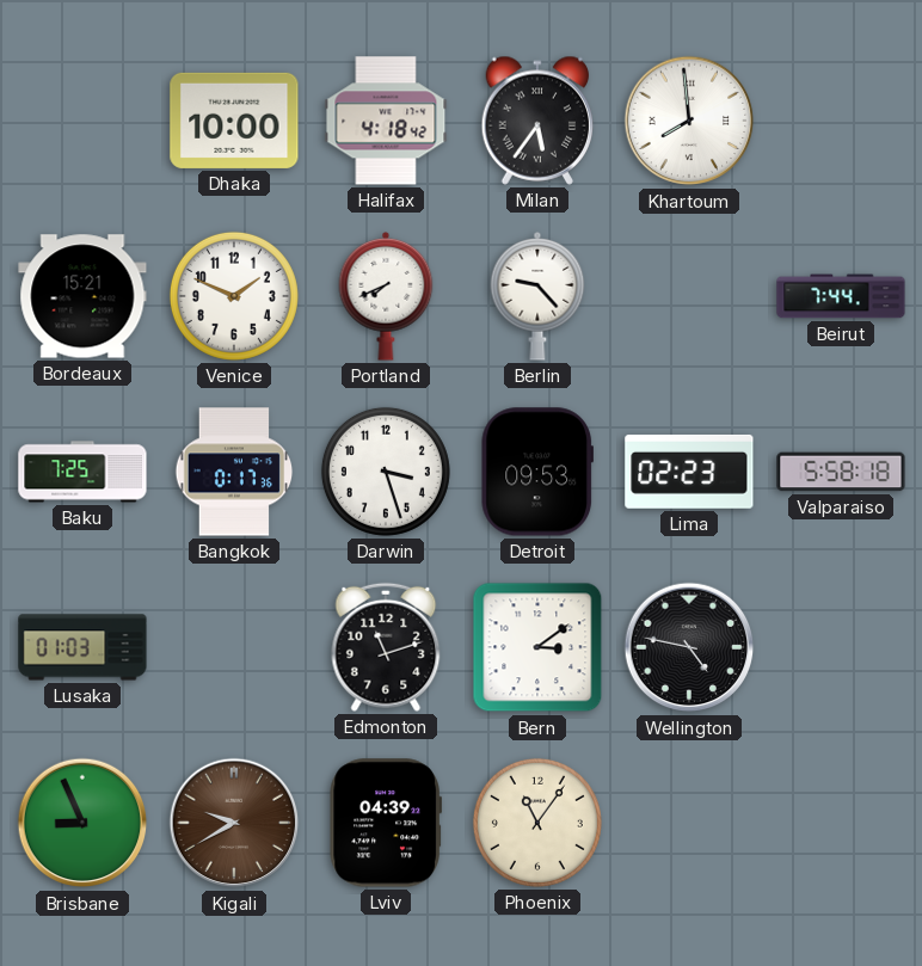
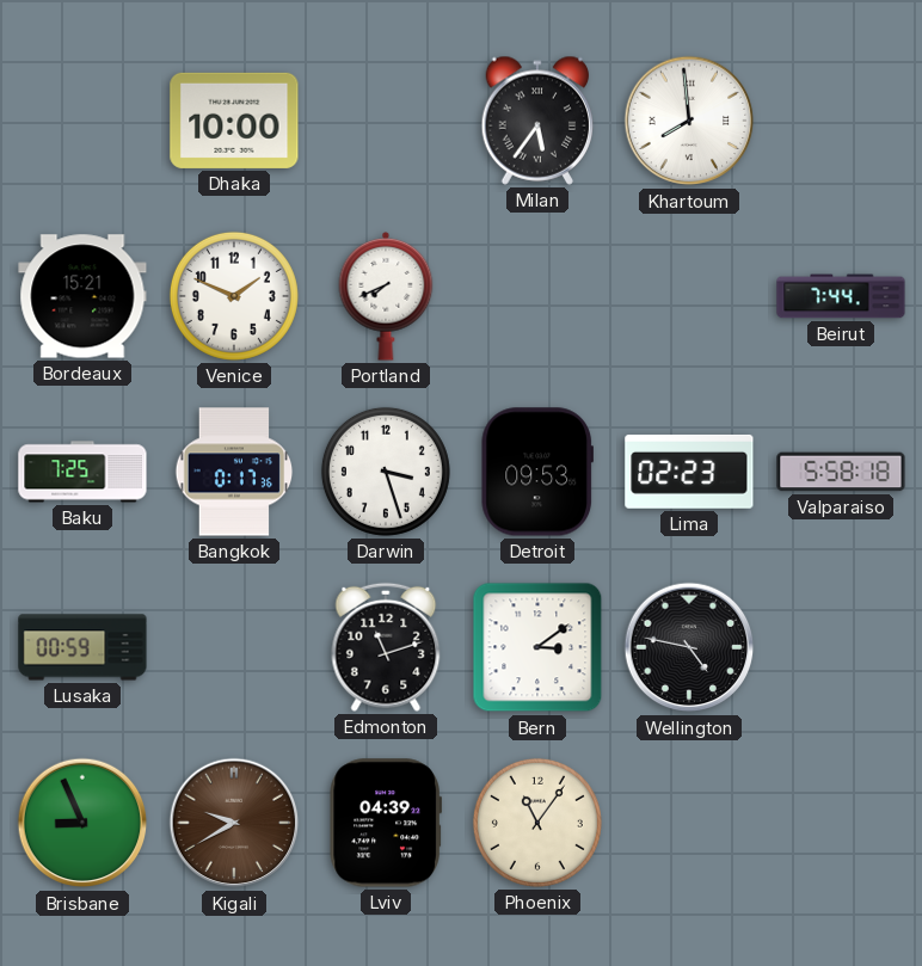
Halifax: 4:18 -> none (386, 121)
Berlin: 9:23 -> none (537, 297)
Lusaka: 01:03 -> 00:59 (82, 647)
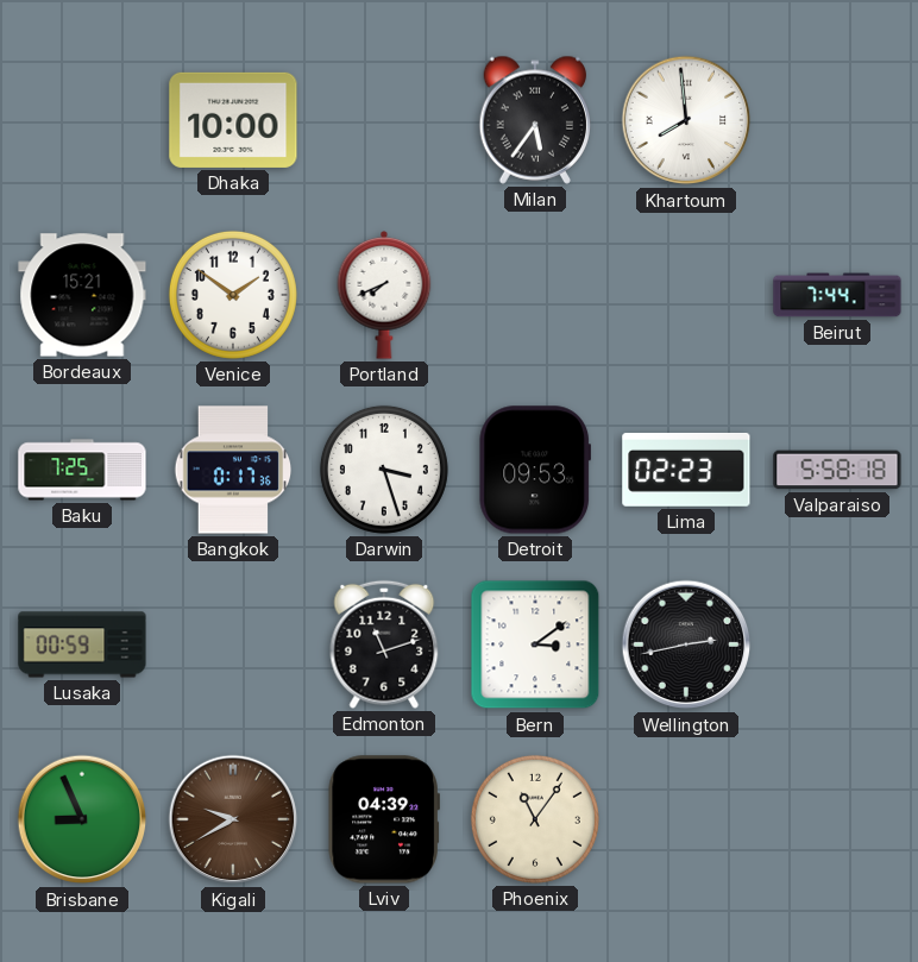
Venice: 1:49 -> 1:51 (233, 295)
Wellington: 4:47 -> 2:43 (686, 645)
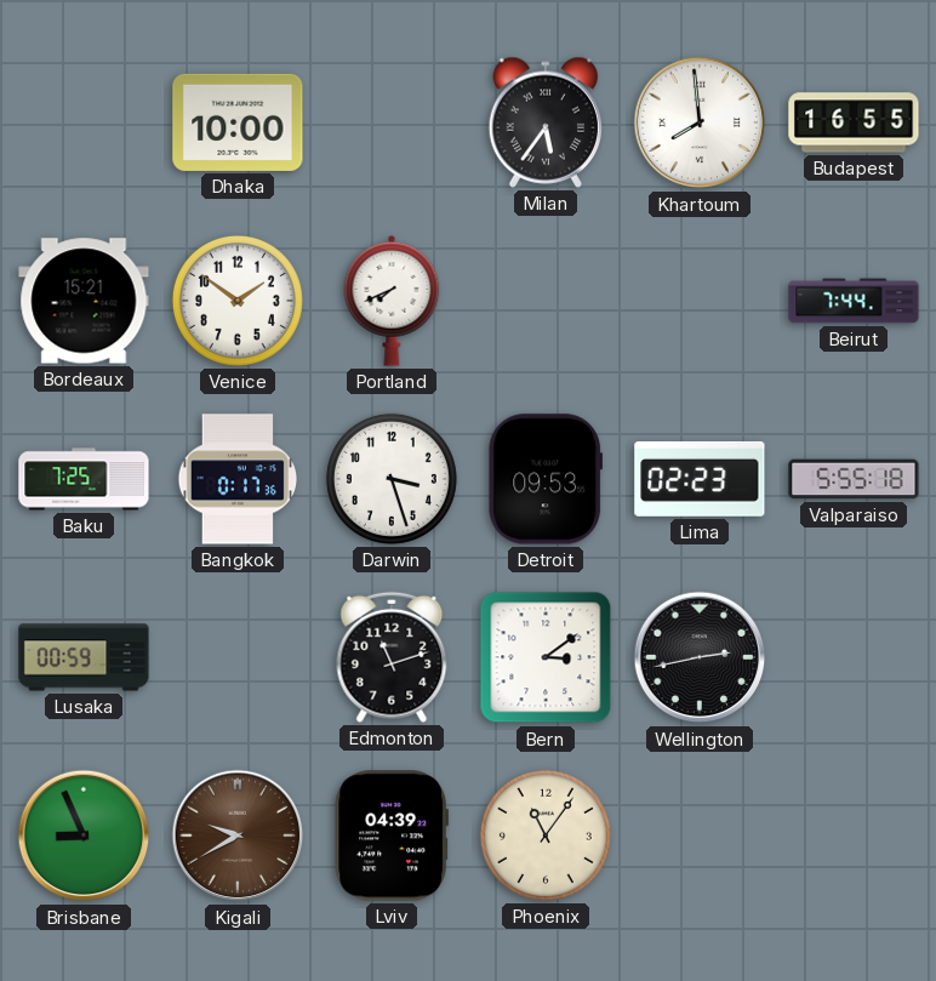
Budapest: none -> 16:55 (854, 122)
Valparaiso: 5:58 -> 5:55 (854, 479)
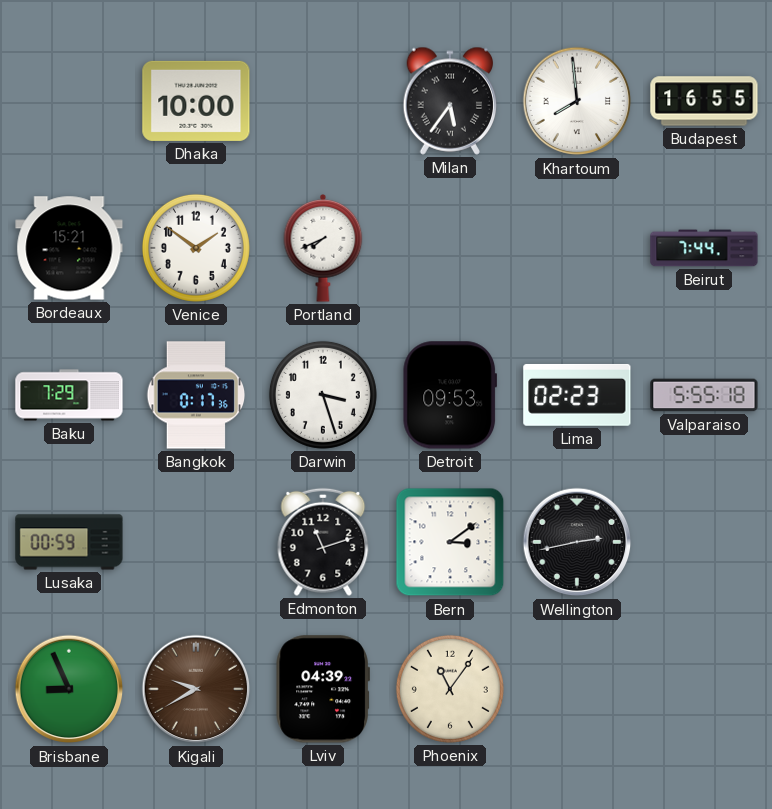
Baku: 7:25 -> 7:29 (69, 395)
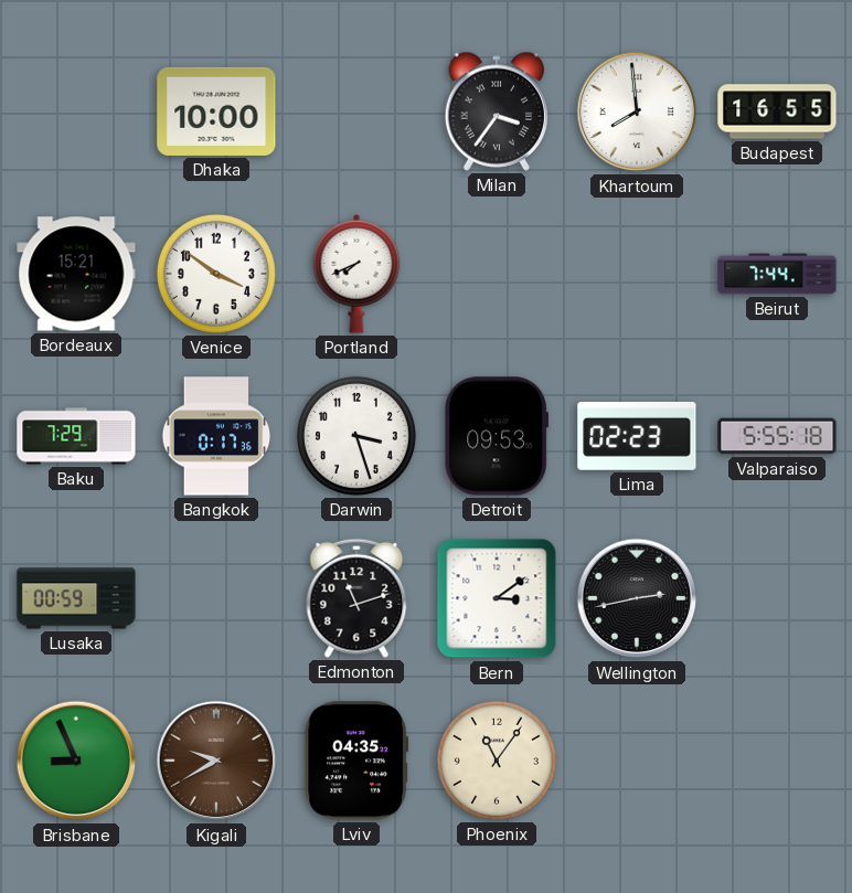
Milan: 5:36 -> 3:36 (497, 111)
Venice: 1:51 -> 3:51 (216, 274)
Lviv: 04:39 -> 04:35 (356, 761)
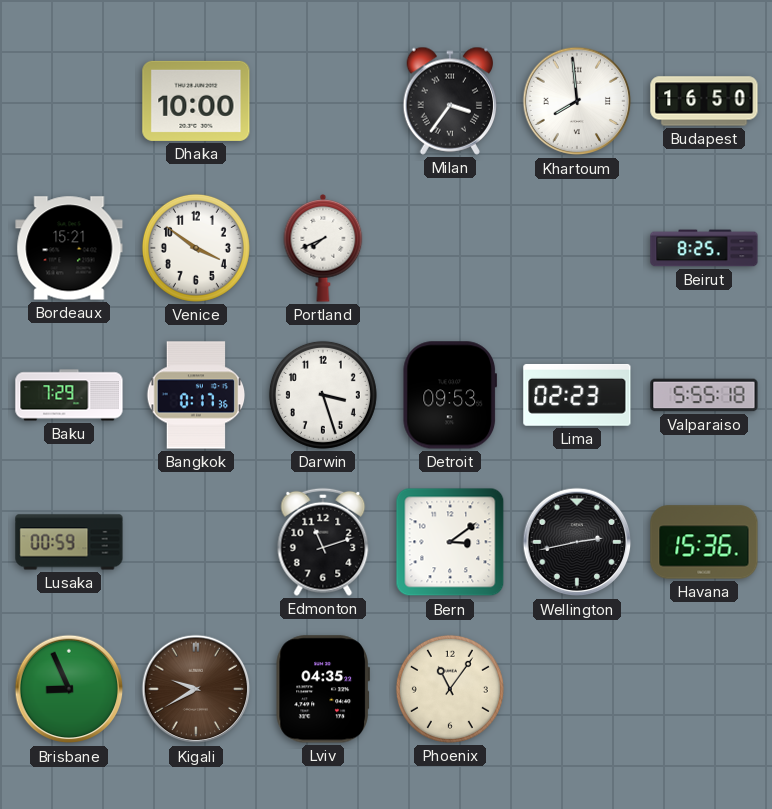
Budapest: 16:55 -> 16:50 (704, 101)
Beirut: 7:44 -> 8:25 (704, 248)
Havana: none -> 15:36 (704, 542)
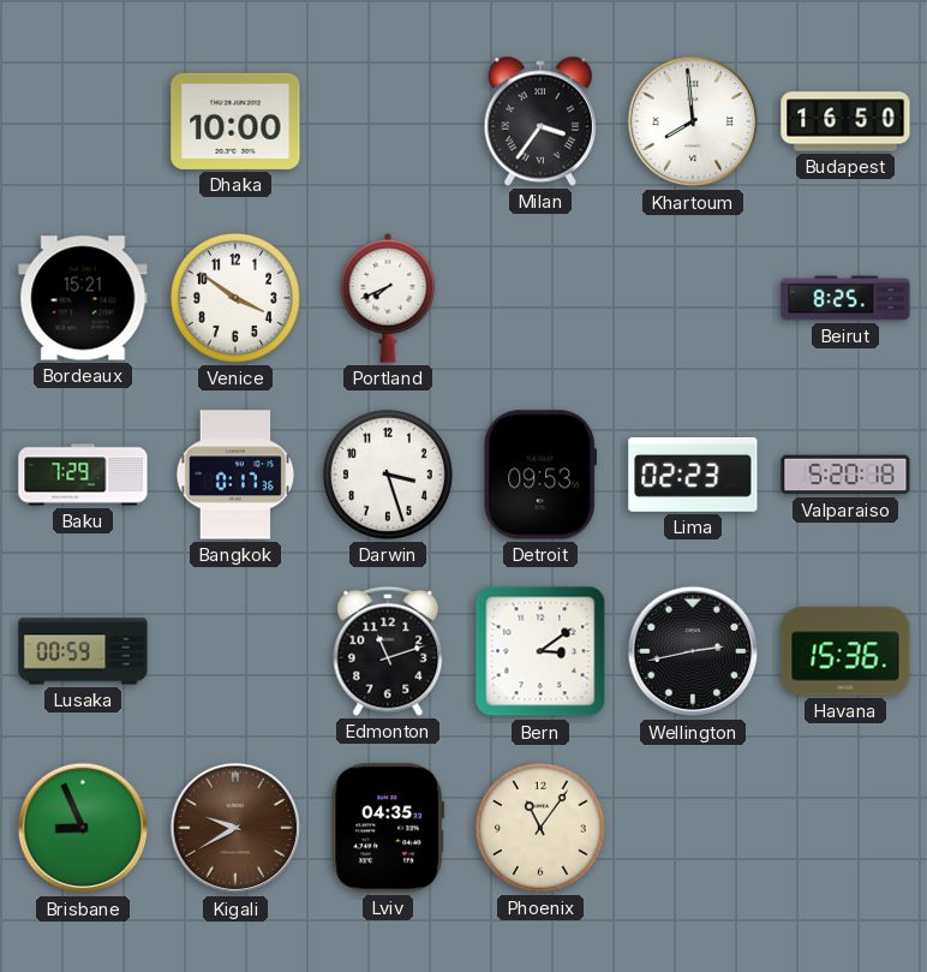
Valparaiso: 5:55 -> 5:20 (845, 475)
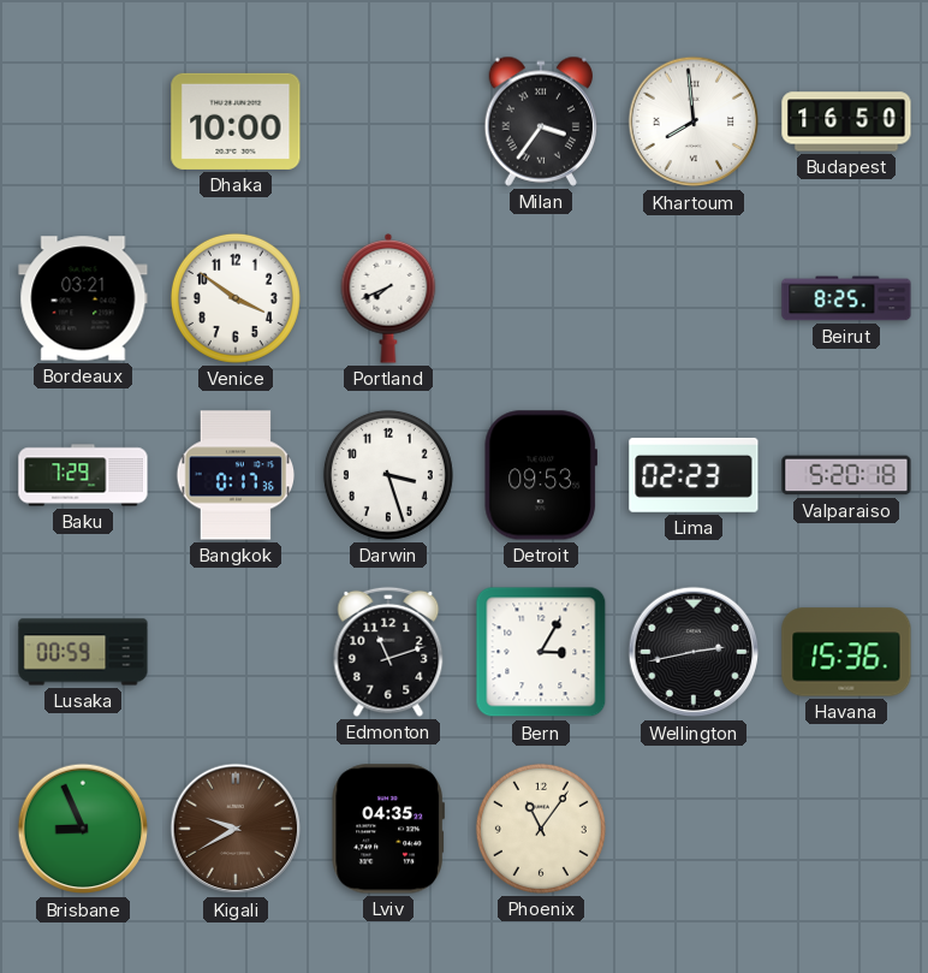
Bordeaux: 15:21 -> 03:21 (83, 298)
Bern: 3:09 -> 3:05 (541, 652)
